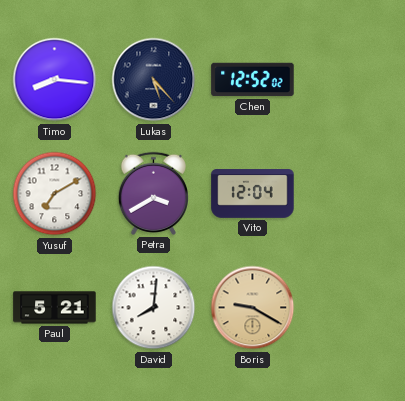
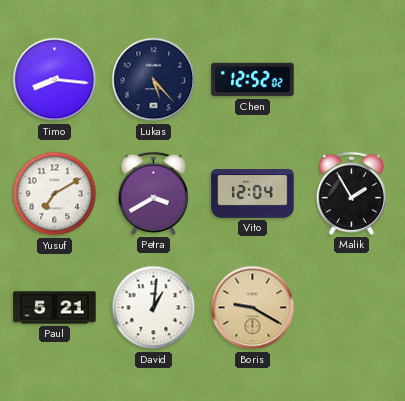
Malik: none -> 1:55 (351, 193)
David: 8:01 -> 1:01 (154, 308)
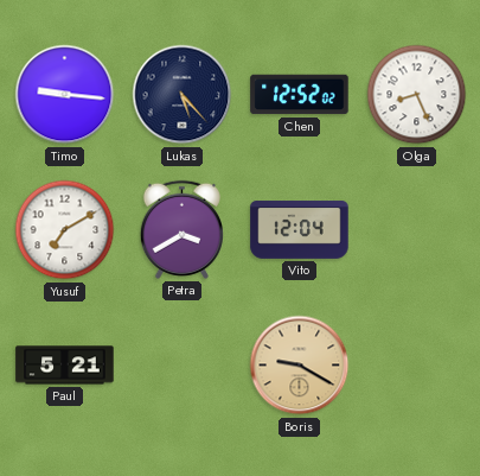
Timo: 8:16 -> 9:16 (65, 95)
Olga: none -> 8:26 (417, 95)
Malik: 1:55 -> none (351, 193)
David: 1:01 -> none (154, 308)
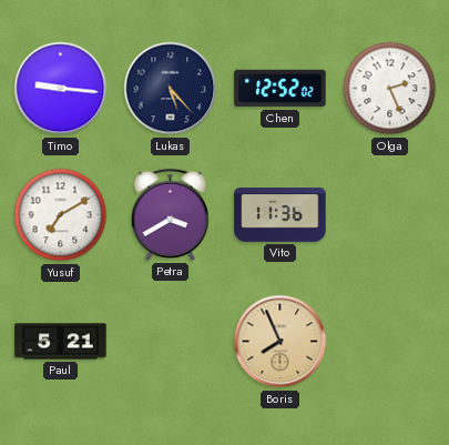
Olga: 8:26 -> 2:26 (390, 89)
Vito: 12:04 -> 11:36 (280, 215)
Boris: 9:20 -> 7:56 (280, 342)
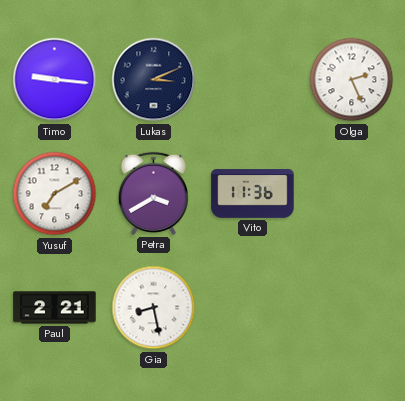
Lukas: 5:23 -> 3:11 (154, 80)
Chen: 12:52 -> none (280, 89)
Paul: 5:21 -> 2:21 (55, 308)
Gia: none -> 8:28 (154, 308)
Boris: 7:56 -> none (280, 342)
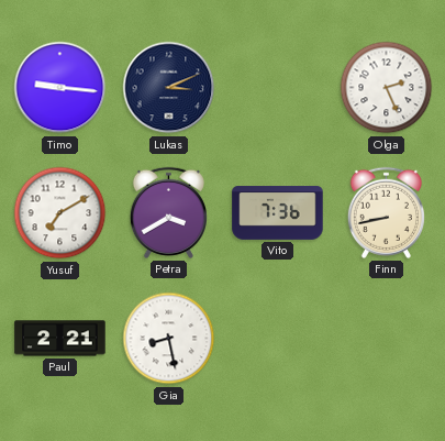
Vito: 11:36 -> 7:36 (278, 213)
Finn: none -> 8:43 (386, 212)
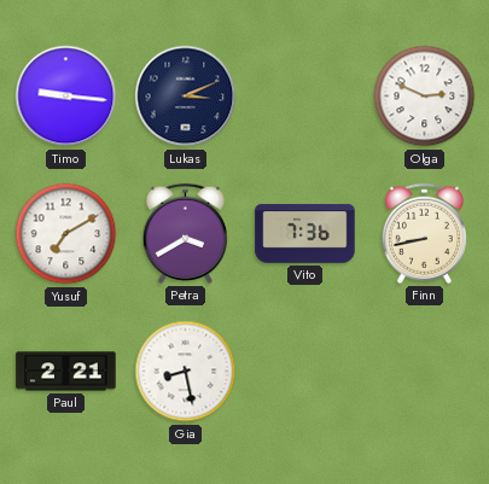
Olga: 2:26 -> 2:49 (425, 97)
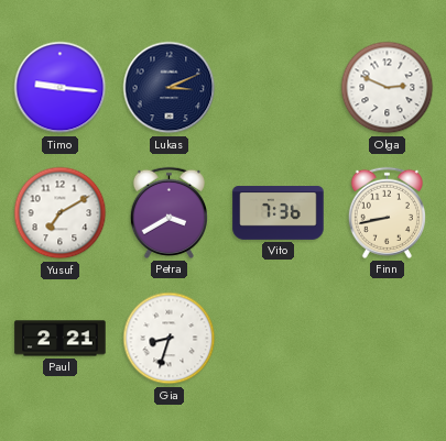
Gia: 8:28 -> 8:33 (170, 339)
